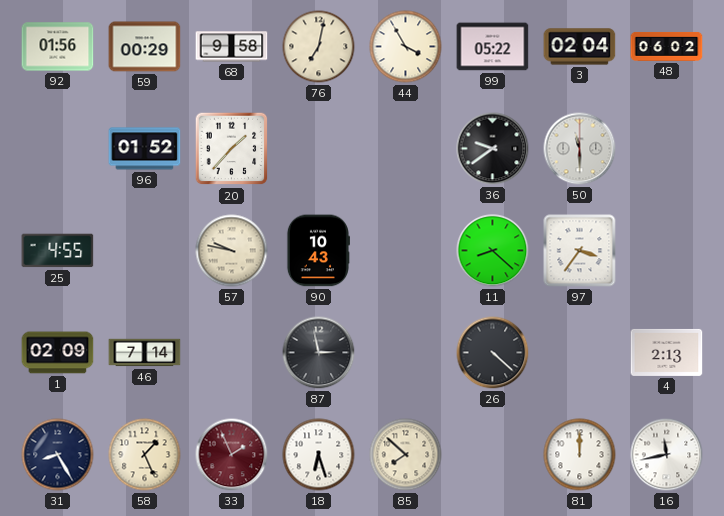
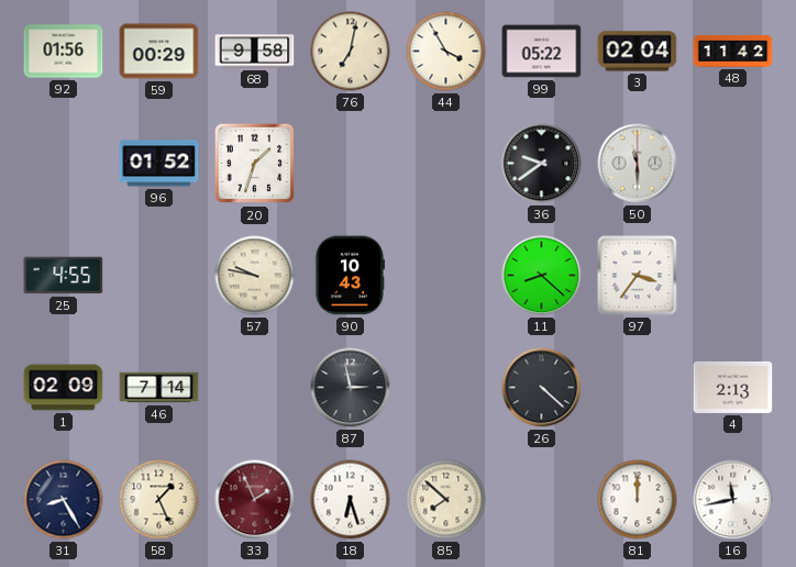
48: 06:02 -> 11:42 (733, 51)
20: 1:37 -> 1:33 (255, 164)
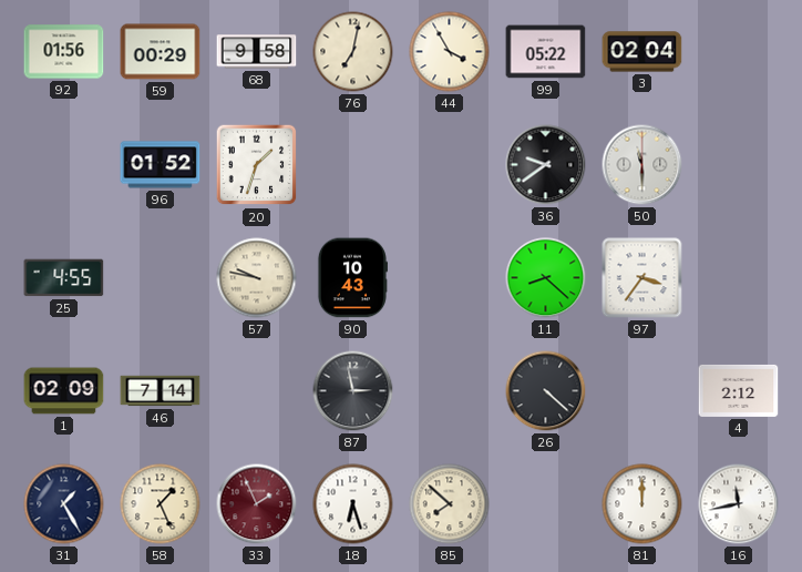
48: 11:42 -> none (733, 51)
4: 2:13 -> 2:12 (739, 390)
31: 8:25 -> 1:25 (64, 504)
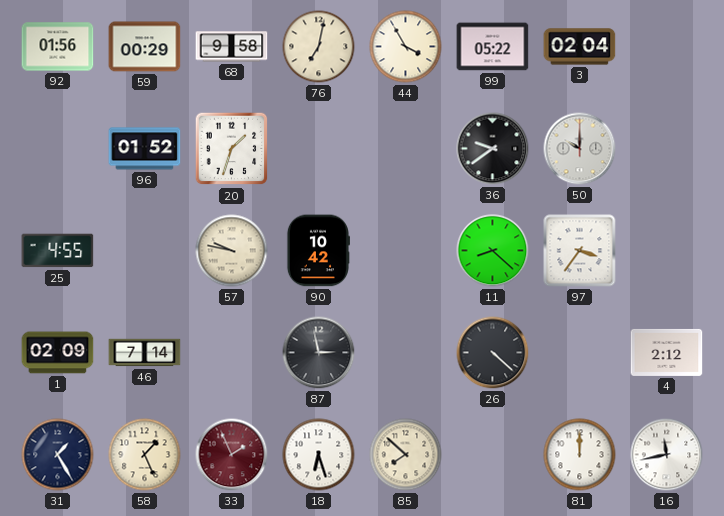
50: 11:30 -> 10:00 (580, 149)
90: 10:43 -> 10:42 (318, 251)
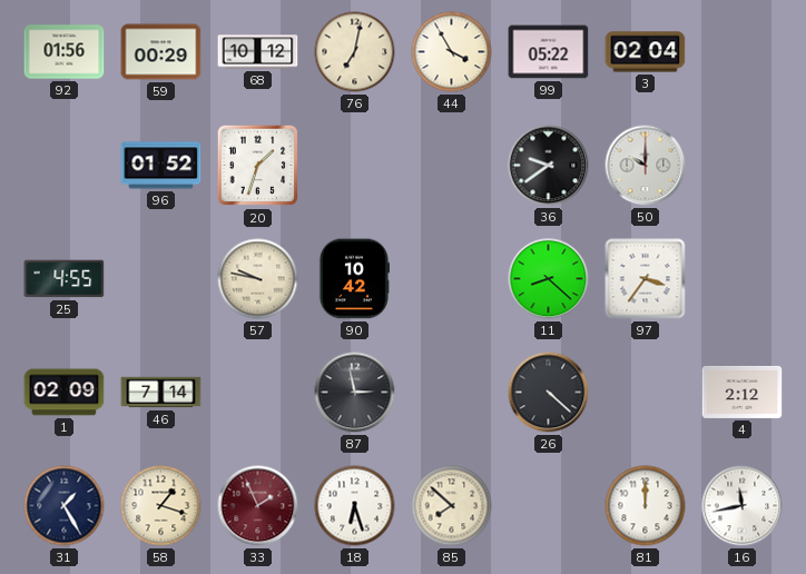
68: 9:58 -> 10:12 (258, 52)
58: 1:26 -> 1:18 (161, 506)
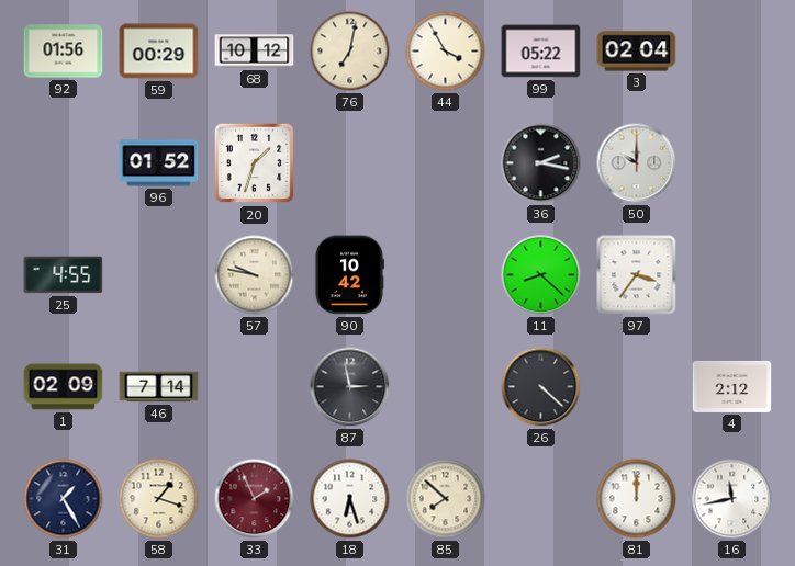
36: 9:39 -> 2:17 (541, 163)
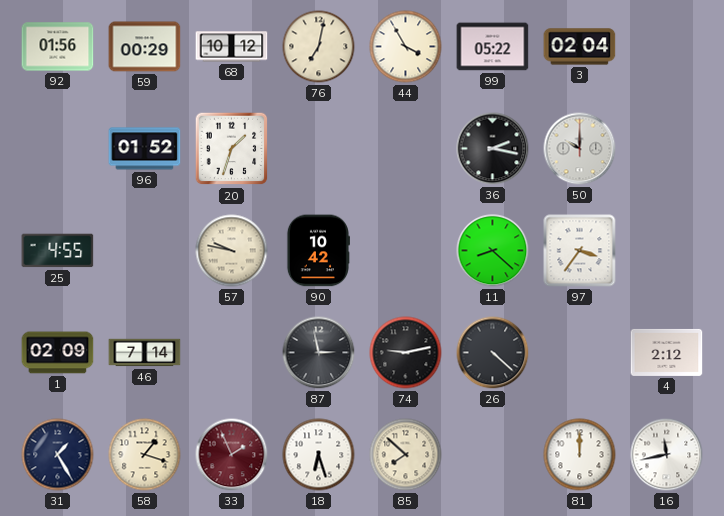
74: none -> 9:13 (406, 353)
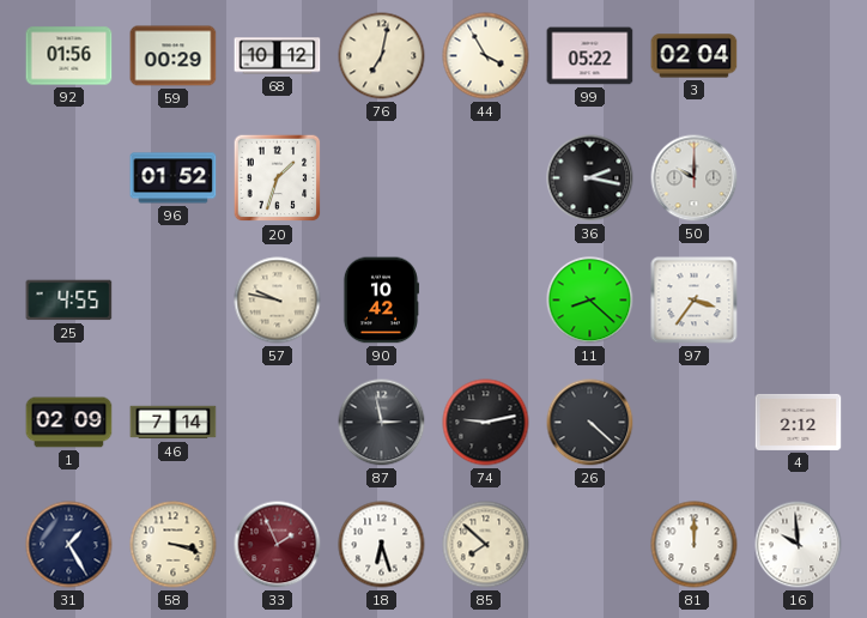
58: 1:18 -> 3:18 (174, 545)
16: 11:43 -> 9:59 (799, 545)
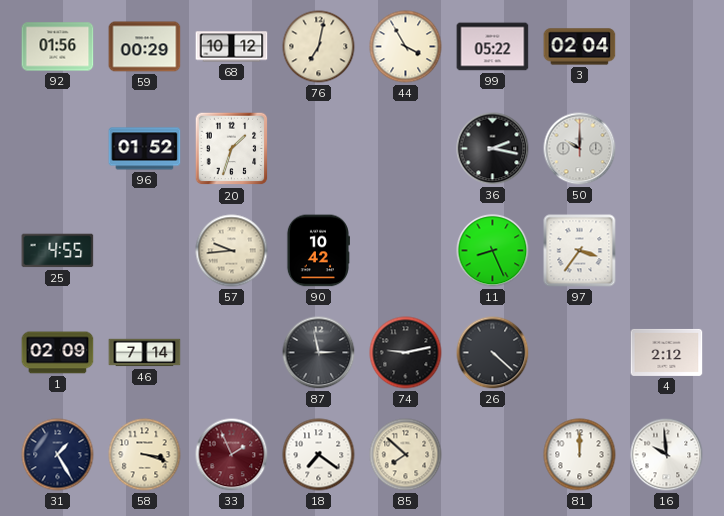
57: 9:47 -> 9:44 (232, 251)
11: 8:22 -> 8:26 (493, 251)
18: 6:27 -> 7:21 (319, 455)
